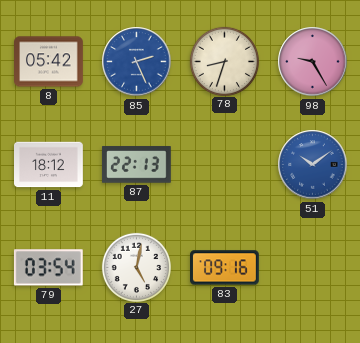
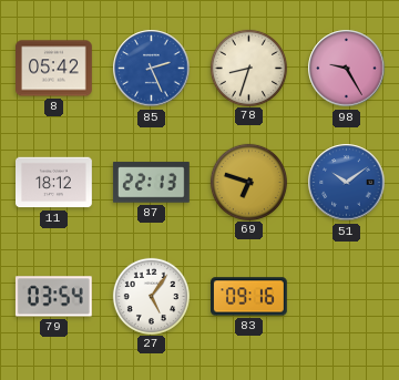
69: none -> 6:48 (248, 182)
27: 5:02 -> 5:06 (151, 296)
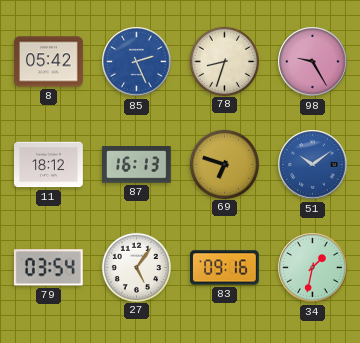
87: 22:13 -> 16:13 (136, 165)
34: none -> 1:32 (313, 268)
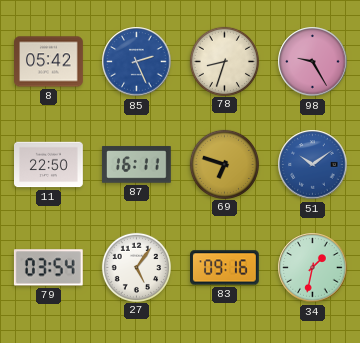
11: 18:12 -> 22:50 (49, 165)
87: 16:13 -> 16:11 (136, 165)
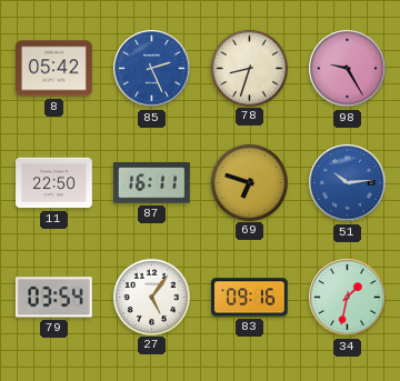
51: 10:09 -> 10:14 (348, 183)
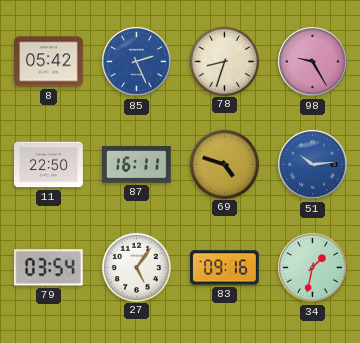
69: 6:48 -> 4:48 (224, 164)
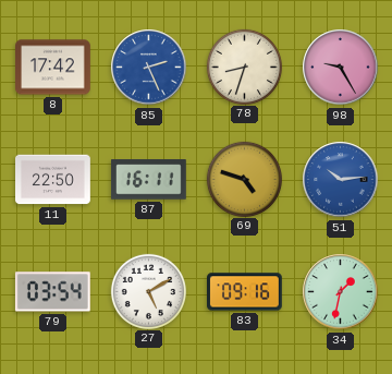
8: 05:42 -> 17:42 (53, 68)
27: 5:06 -> 5:10 (148, 291)
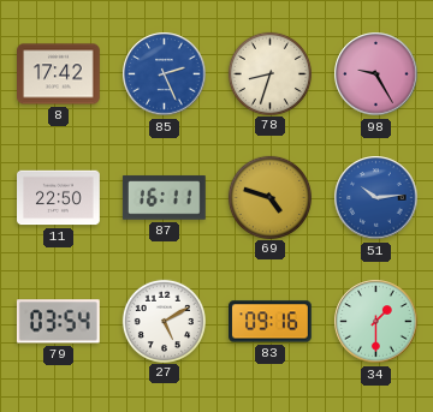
34: 1:32 -> 1:30 (376, 322)
